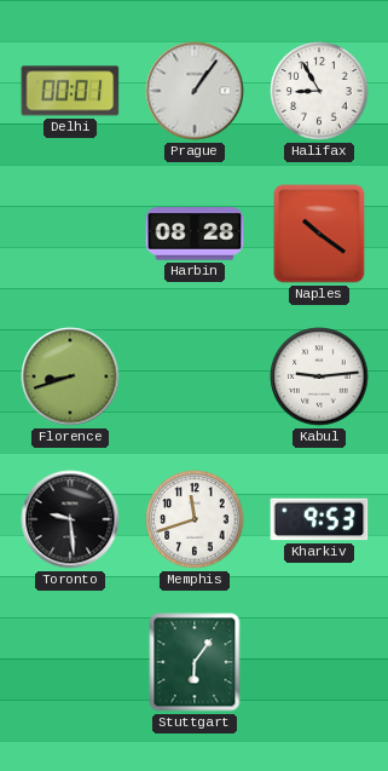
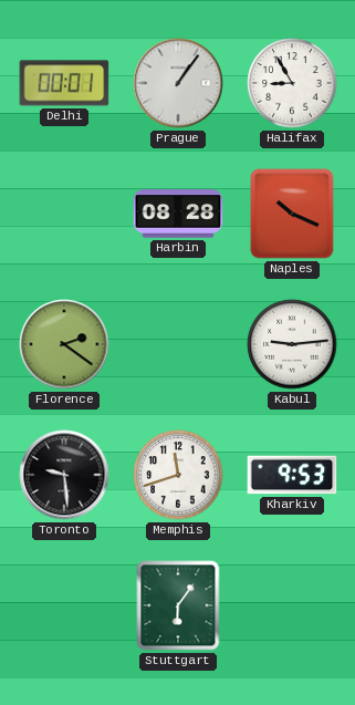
Naples: 10:21 -> 10:19 (292, 214)
Florence: 8:42 -> 2:21 (64, 344)
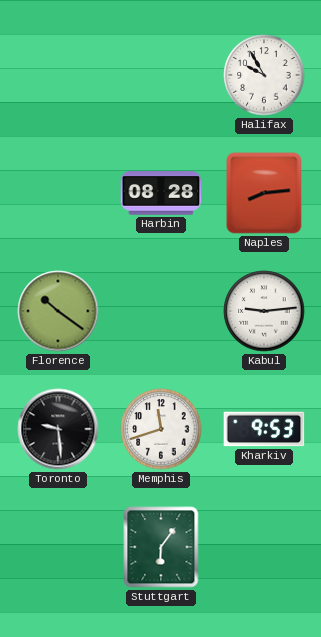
Delhi: 00:01 -> none (64, 83)
Prague: 1:06 -> none (178, 83)
Halifax: 8:55 -> 9:55 (264, 75)
Naples: 10:19 -> 8:14 (264, 193)
Florence: 2:21 -> 10:21 (58, 311)
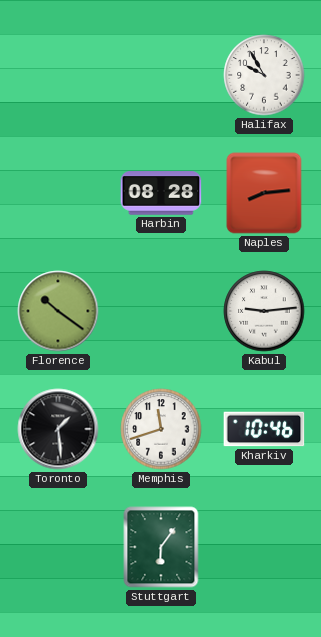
Toronto: 9:29 -> 1:29 (58, 429)
Kharkiv: 9:53 -> 10:46 (264, 429)
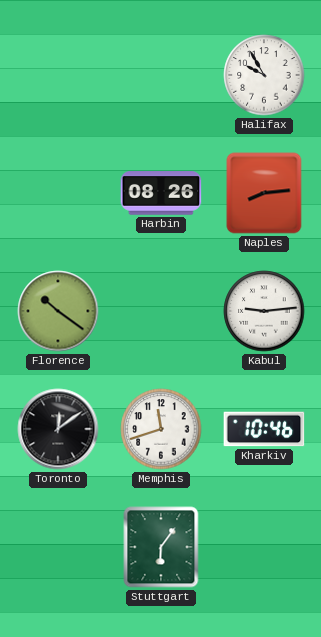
Harbin: 08:28 -> 08:26 (161, 193)
Toronto: 1:29 -> 12:09 (58, 429)
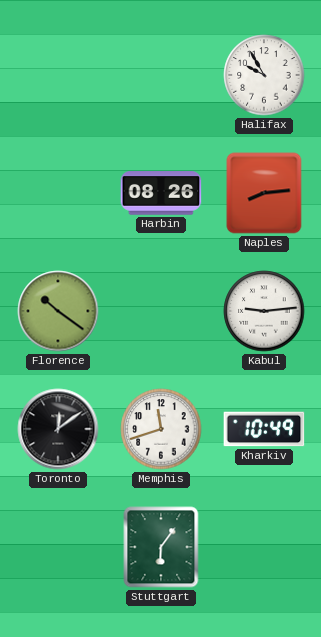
Kharkiv: 10:46 -> 10:49 (264, 429)
